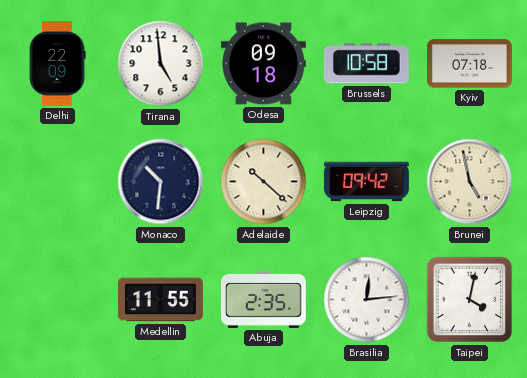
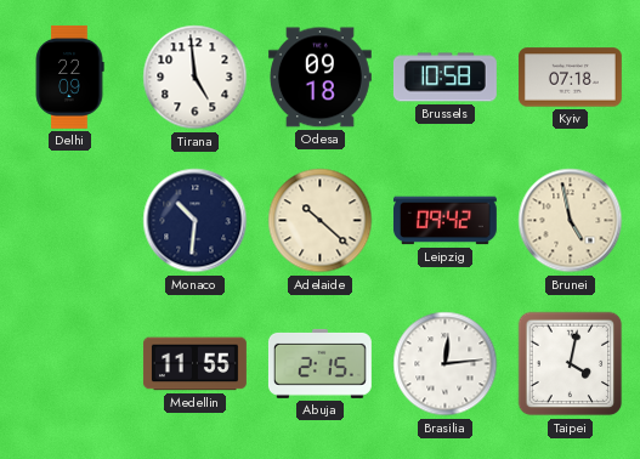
Abuja: 2:35 -> 2:15 (319, 363)
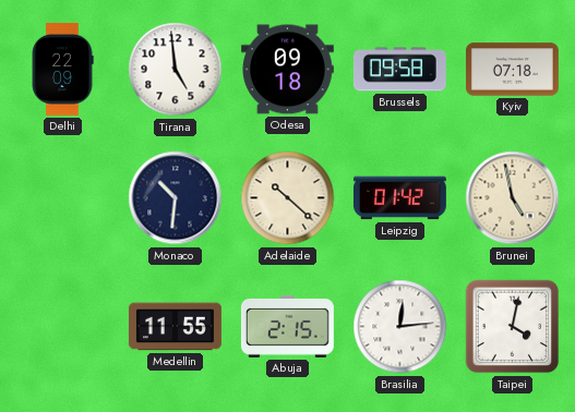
Brussels: 10:58 -> 09:58 (399, 70)
Leipzig: 09:42 -> 01:42 (399, 198)
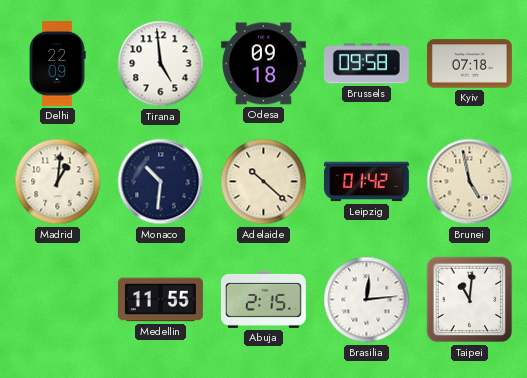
Madrid: none -> 1:01 (58, 182)
Taipei: 4:02 -> 11:01 (470, 300)
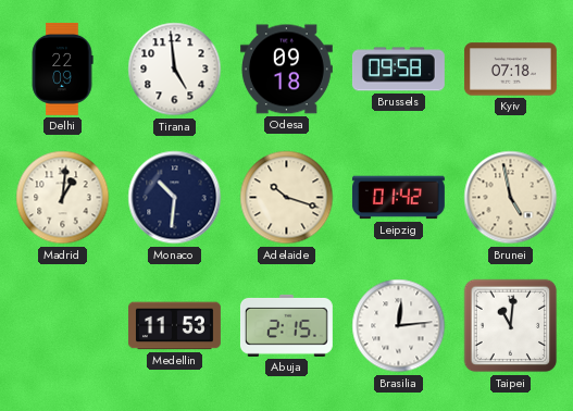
Adelaide: 10:22 -> 10:18 (287, 198)
Medellin: 11:55 -> 11:53 (174, 326)
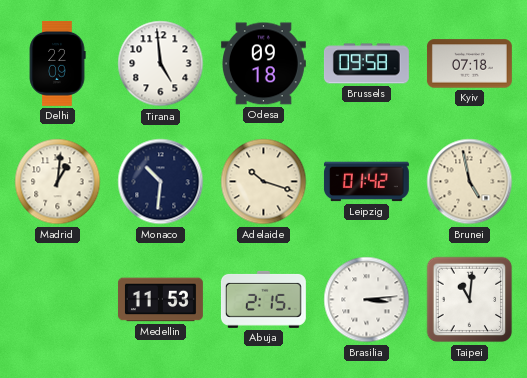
Brasilia: 12:14 -> 3:14 (367, 300)
